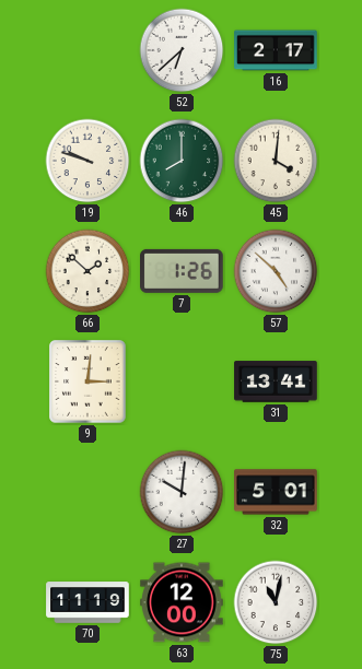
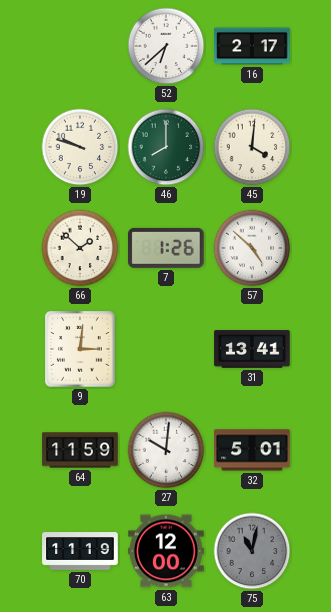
64: none -> 11:59 (80, 450)
75 dial: white -> grey (252, 551)
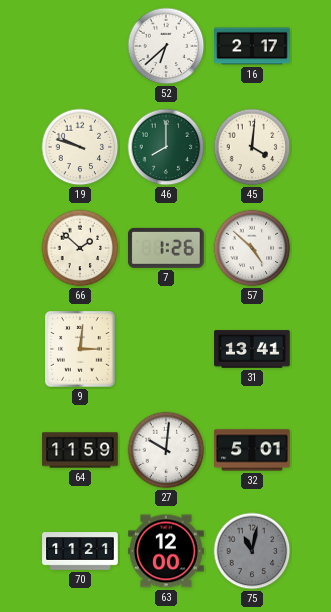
70: 11:19 -> 11:21 (80, 551)
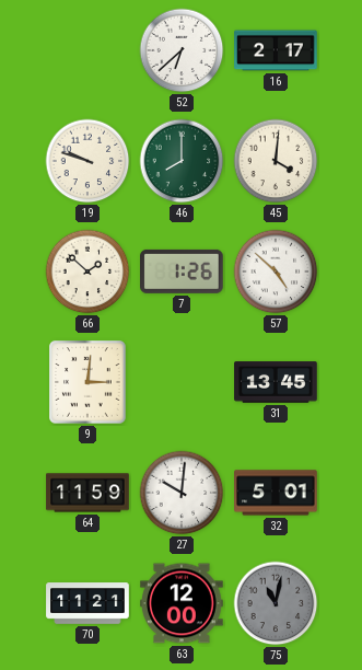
31: 13:41 -> 13:45 (276, 382)
